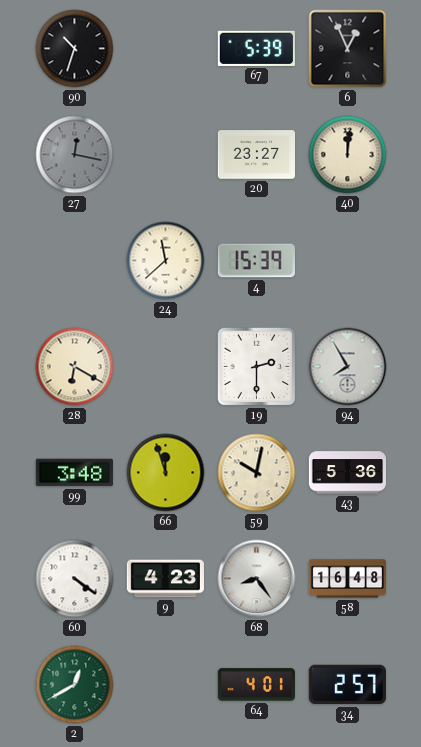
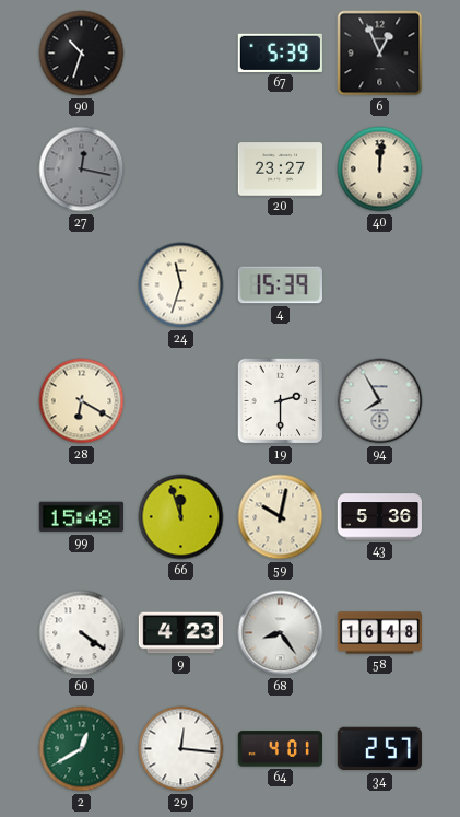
24: 11:38 -> 11:33 (181, 285)
99: 3:48 -> 15:48 (81, 517)
29: none -> 12:16 (181, 749)
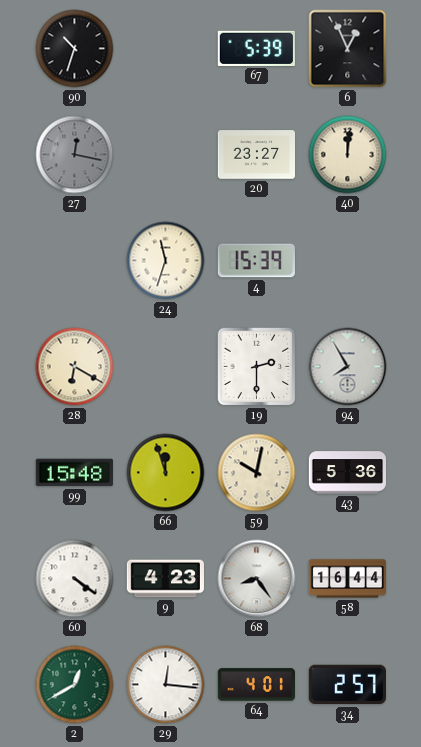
58: 16:48 -> 16:44 (348, 579)
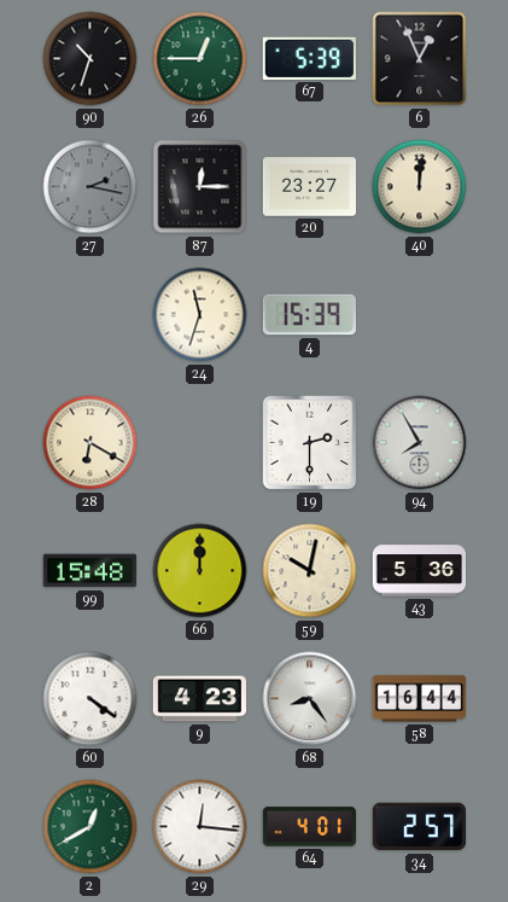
26: none -> 12:45 (200, 59)
27: 12:17 -> 2:17 (90, 187)
87: none -> 12:15 (200, 187)
66: 11:57 -> 12:00 (200, 571)
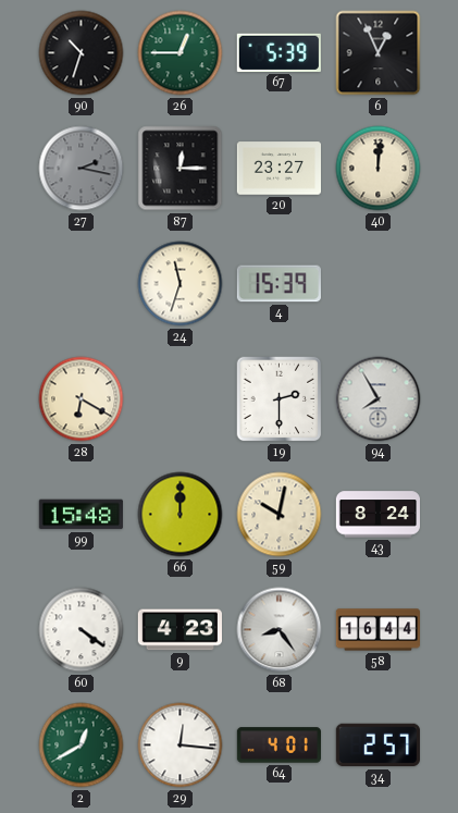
43: 5:36 -> 8:24 (377, 515)
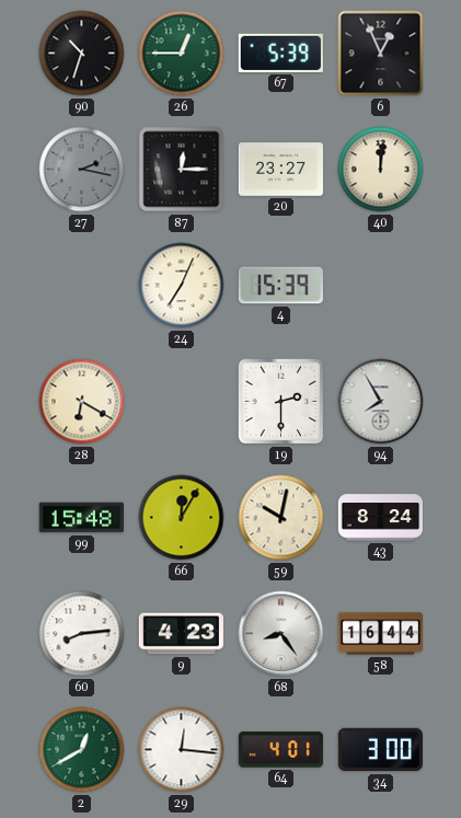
24: 11:33 -> 7:04 (182, 286)
66: 12:00 -> 12:05 (182, 518)
60: 4:21 -> 8:14 (82, 634)
34: 2:57 -> 3:00 (380, 750)
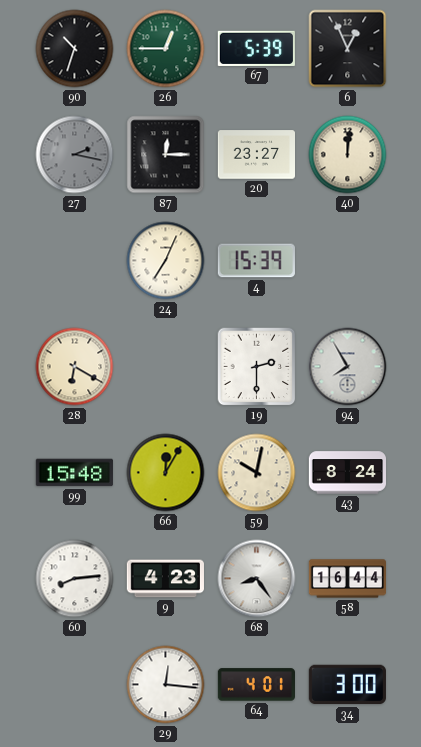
2: 12:40 -> none (82, 750)
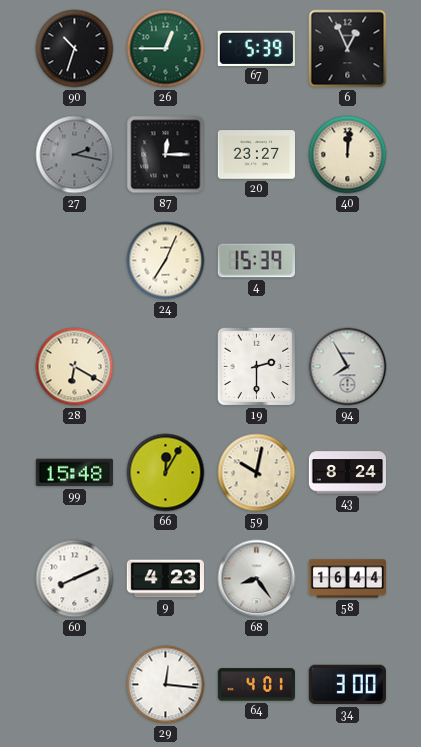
60: 8:14 -> 8:11 (75, 579)
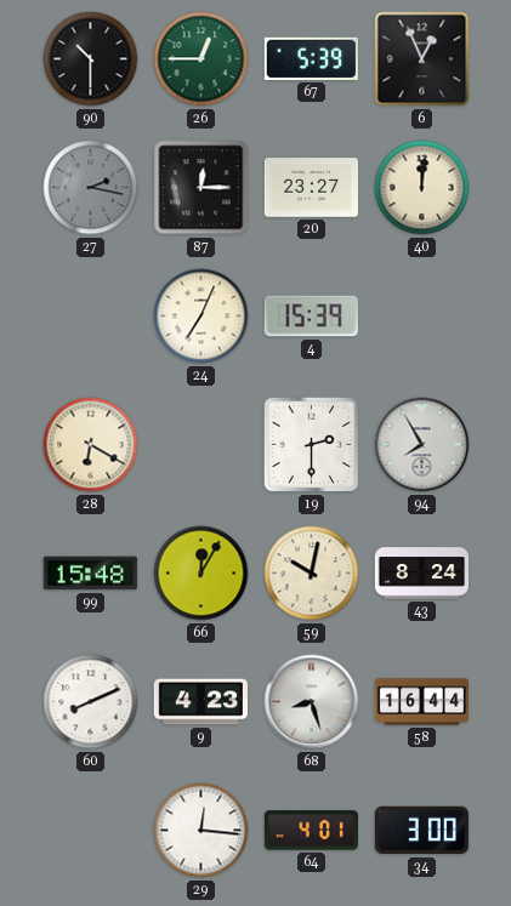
90: 10:33 -> 10:30 (91, 59)
68: 8:24 -> 8:27 (312, 702)
